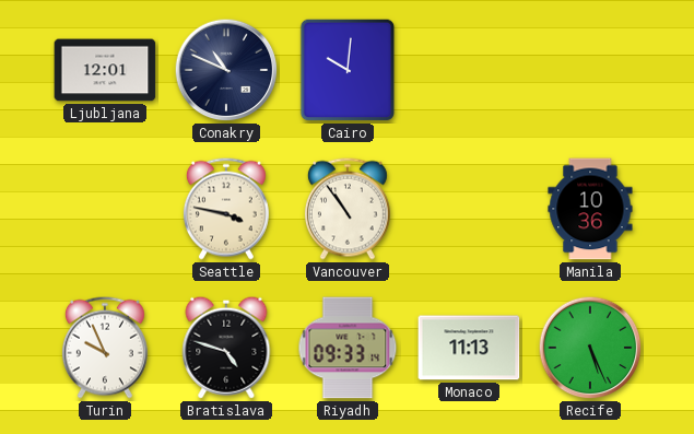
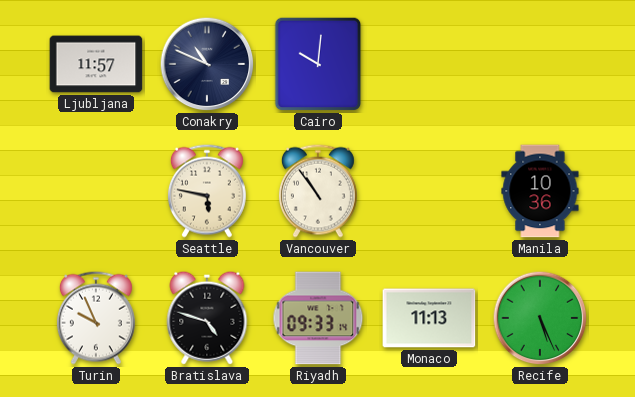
Ljubljana: 12:01 -> 11:57 (96, 64)
Seattle: 3:47 -> 5:47 (207, 191)
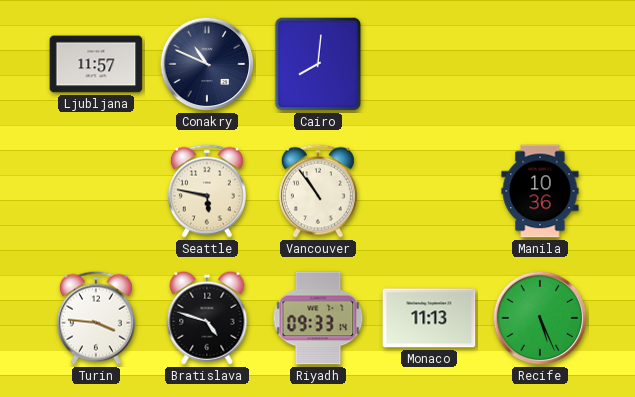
Cairo: 10:01 -> 8:01 (318, 64)
Turin: 9:56 -> 3:46 (96, 318)
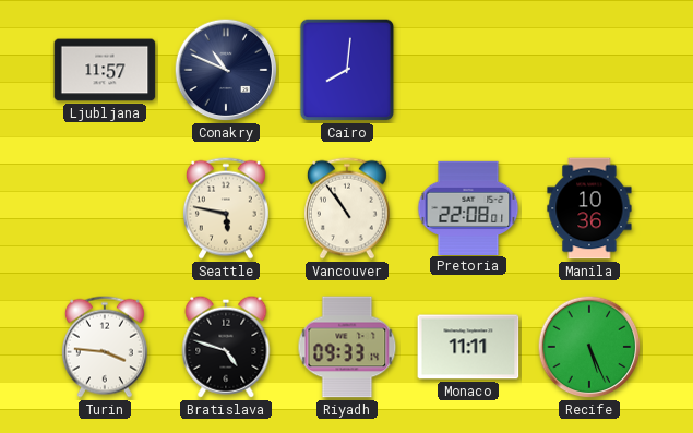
Pretoria: none -> 22:08 (468, 207)
Monaco: 11:13 -> 11:11 (468, 347)
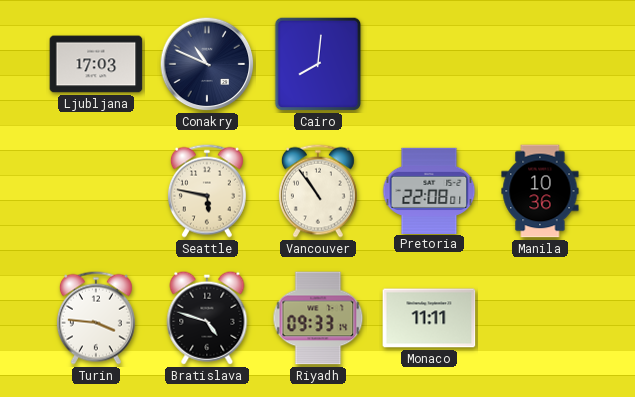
Ljubljana: 11:57 -> 17:03 (96, 64)
Recife: 5:26 -> none (589, 347)
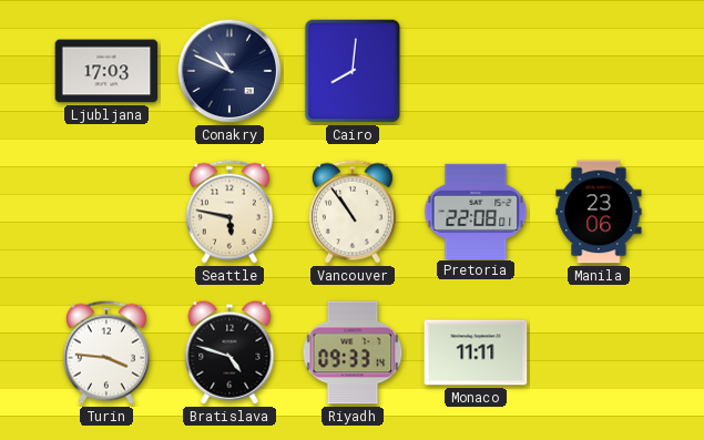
Manila: 10:36 -> 23:06 (599, 212)
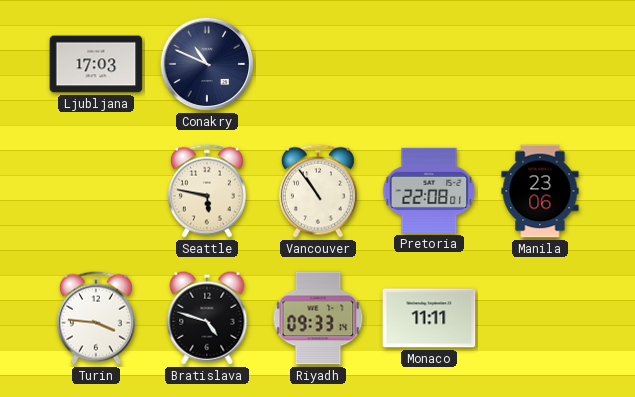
Cairo: 8:01 -> none (353, 71)
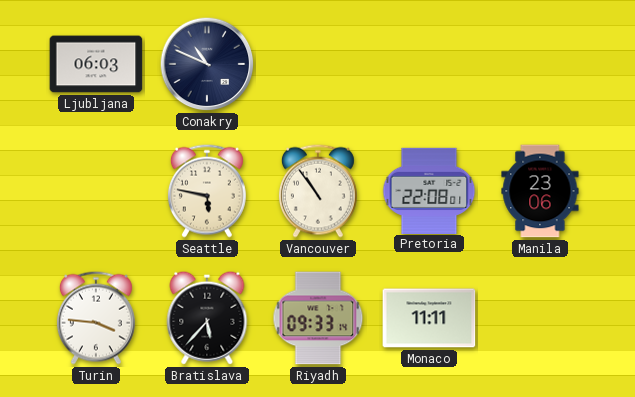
Ljubljana: 17:03 -> 06:03 (96, 64)
Bratislava: 4:48 -> 5:37 (207, 318)
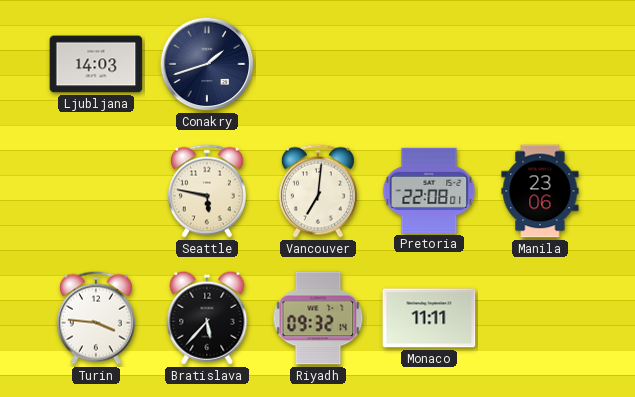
Ljubljana: 06:03 -> 14:03 (96, 64)
Conakry: 10:49 -> 1:42 (207, 64)
Vancouver: 10:54 -> 7:01 (318, 191)
Riyadh: 09:33 -> 09:32 (318, 318)
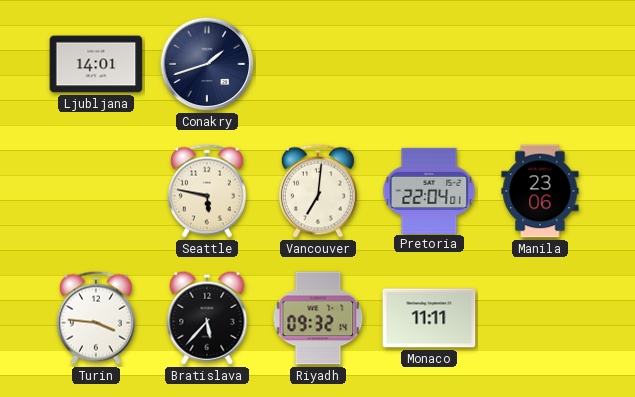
Ljubljana: 14:03 -> 14:01 (96, 64)
Pretoria: 22:08 -> 22:04 (429, 190)
